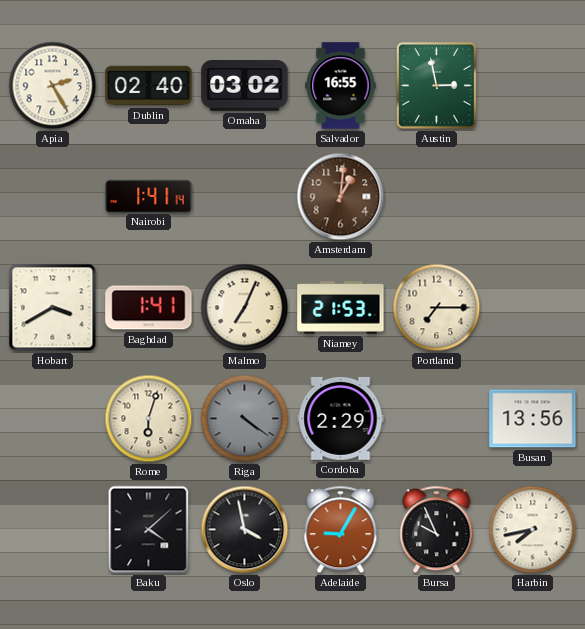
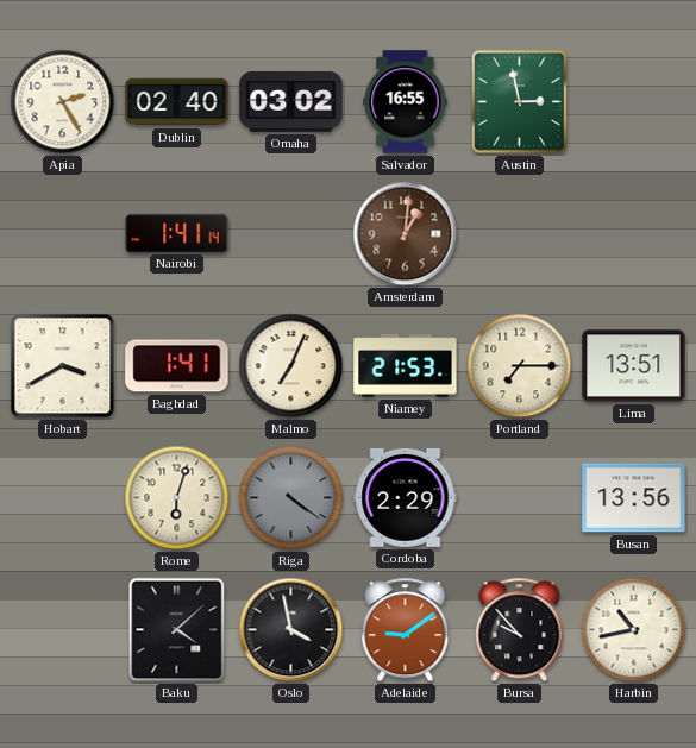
Lima: none -> 13:51 (634, 366)
Adelaide: 9:05 -> 9:09 (406, 630)
Bursa: 9:56 -> 9:53 (520, 630)
Harbin: 7:43 -> 10:43 (634, 630)
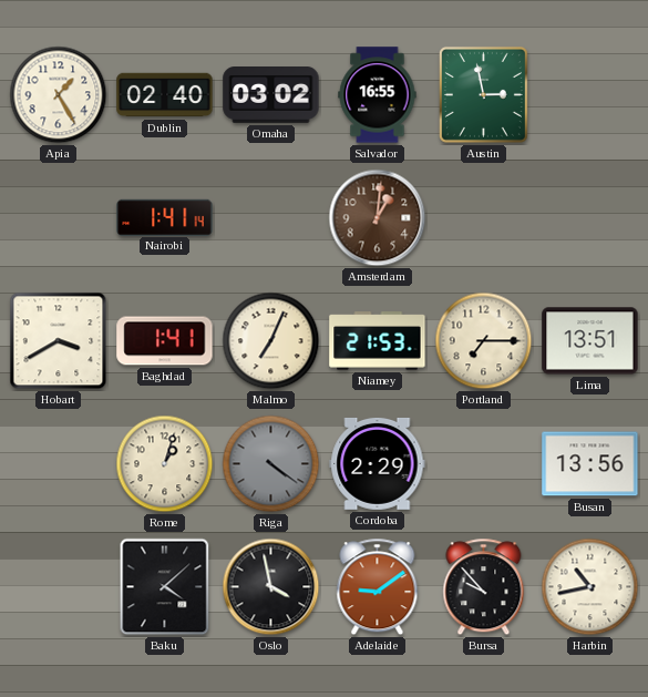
Apia: 2:25 -> 1:25 (59, 95)
Rome: 6:03 -> 1:03 (165, 464)
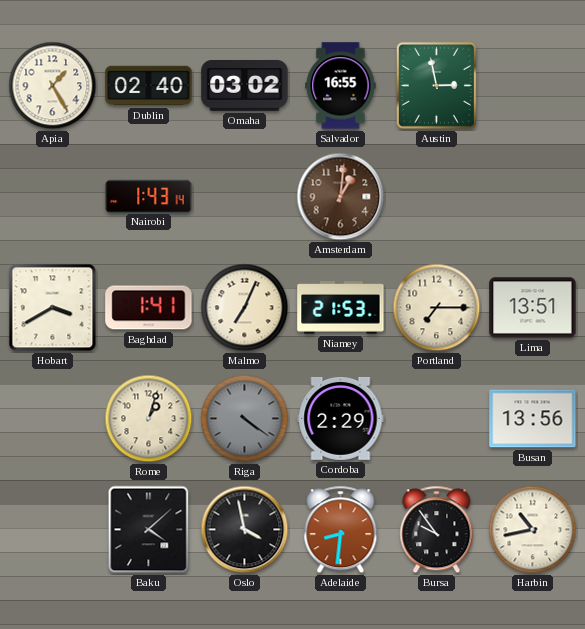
Nairobi: 1:41 -> 1:43 (149, 196)
Adelaide: 9:09 -> 8:31 (341, 530)
Bursa: 9:53 -> 9:54 (437, 530)
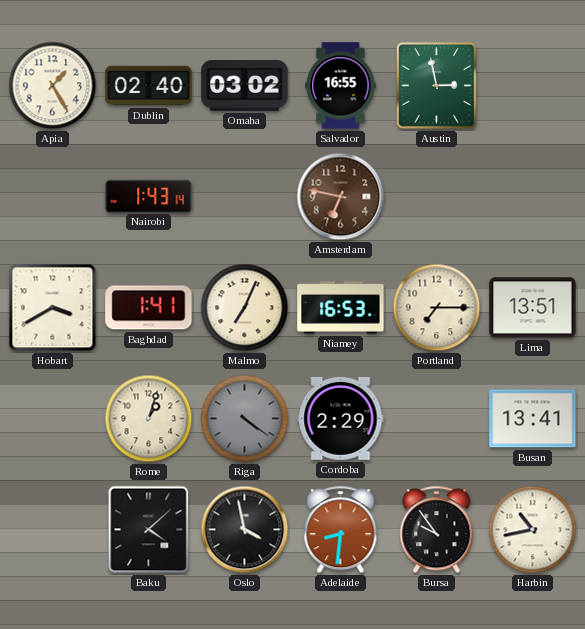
Amsterdam: 1:01 -> 6:47 (341, 197)
Niamey: 21:53 -> 16:53 (341, 308)
Busan: 13:56 -> 13:41 (533, 419)
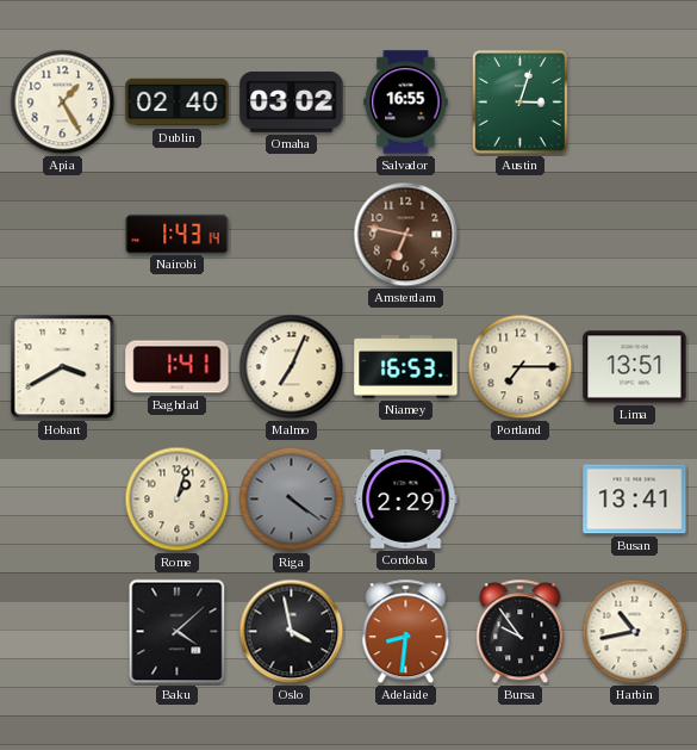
Austin: 2:58 -> 3:03 (519, 101)
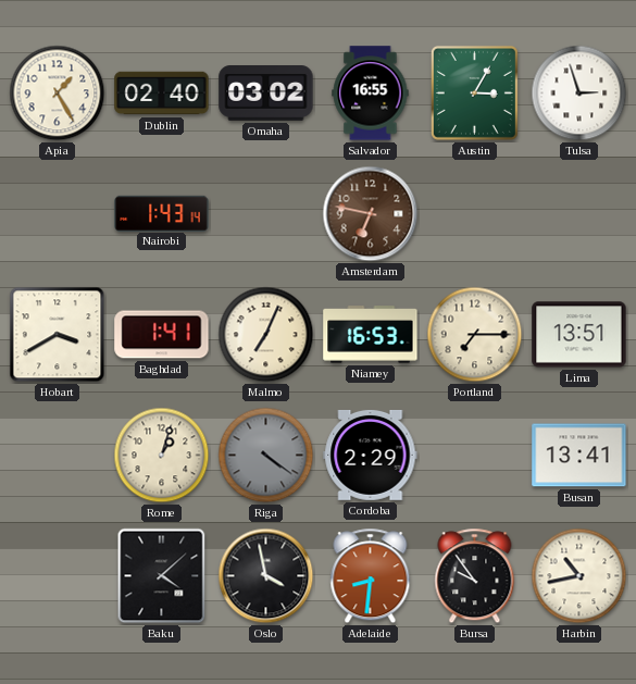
Austin: 3:03 -> 3:05 (474, 92)
Tulsa: none -> 2:57 (579, 94)
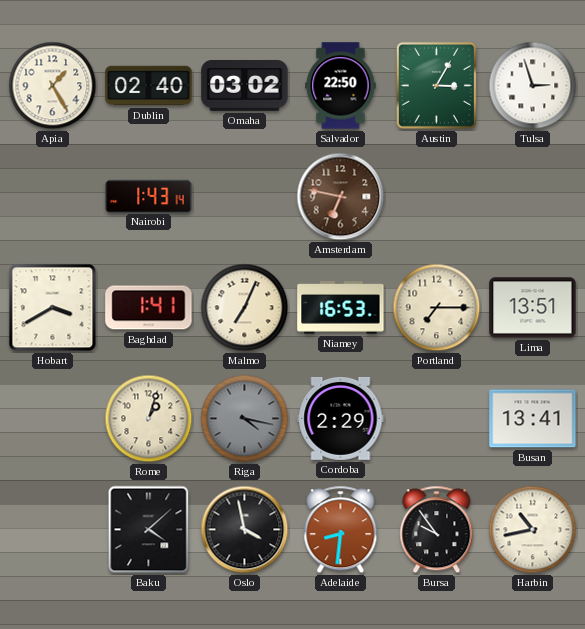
Salvador: 16:55 -> 22:50 (341, 86)
Riga: 4:21 -> 4:17 (245, 419)
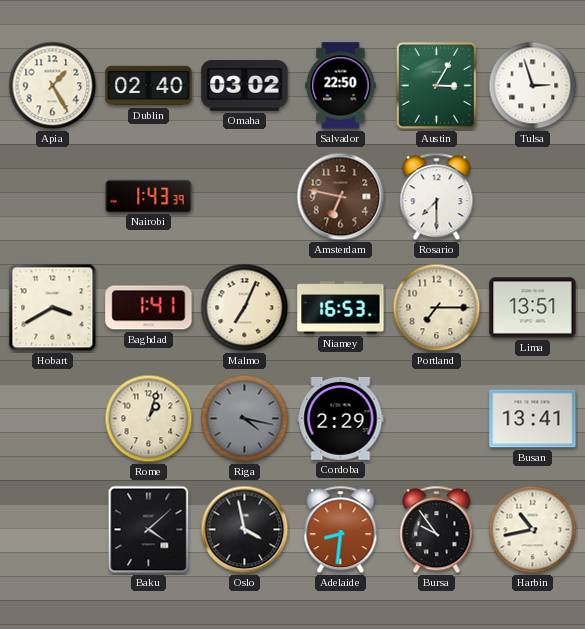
Nairobi: 1:43:14 -> 1:43:39 (149, 196)
Rosario: none -> 7:30 (437, 197)
